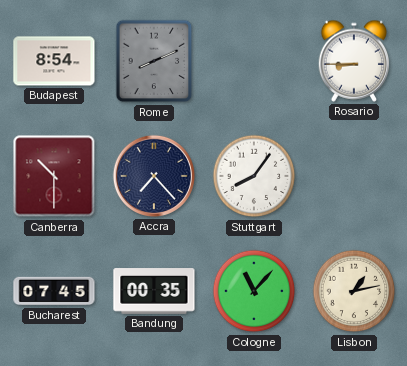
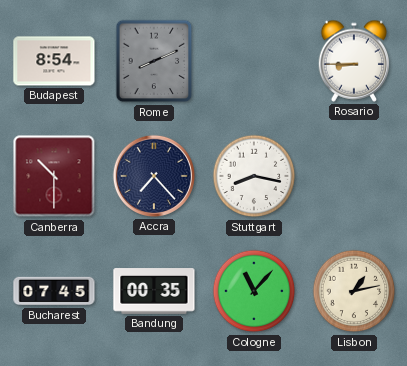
Stuttgart: 8:06 -> 8:17 (254, 176)
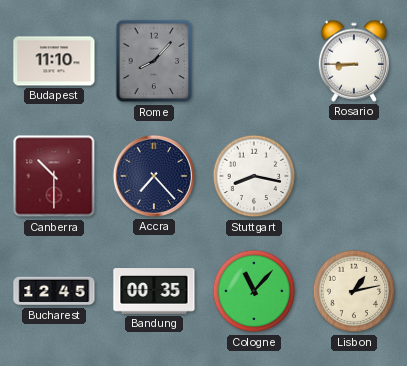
Budapest: 8:54 -> 11:10 (54, 61)
Rome: 8:11 -> 8:07 (154, 61)
Bucharest: 07:45 -> 12:45 (54, 291)
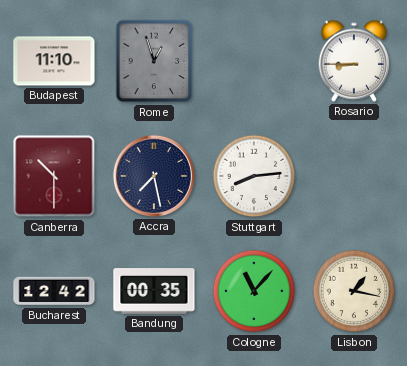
Rome: 8:07 -> 12:57 (154, 61)
Accra: 7:23 -> 7:28 (154, 176)
Stuttgart: 8:17 -> 8:14 (254, 176)
Bucharest: 12:45 -> 12:42 (54, 291)
Lisbon: 1:13 -> 1:17 (354, 291)
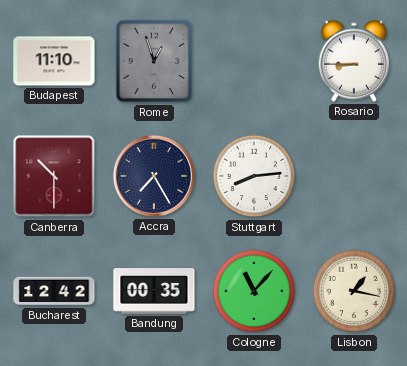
Accra: 7:28 -> 7:25 (154, 176)
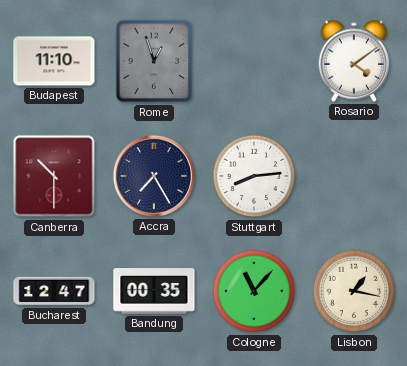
Rosario: 8:45 -> 4:09 (354, 61)
Bucharest: 12:42 -> 12:47 (54, 291)
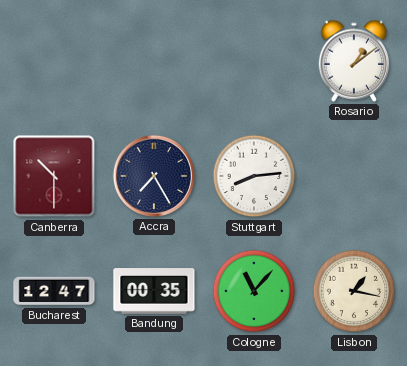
Budapest: 11:10 -> none (54, 61)
Rome: 12:57 -> none (154, 61)
Rosario: 4:09 -> 1:09 (354, 61)
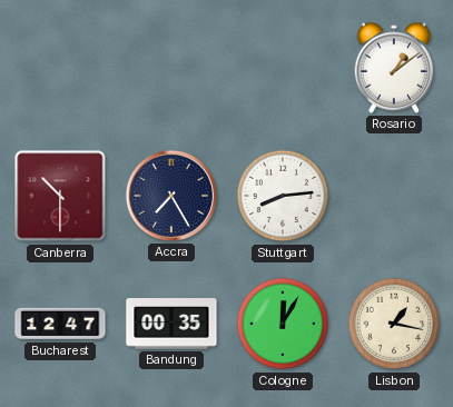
Cologne: 11:07 -> 12:05 (283, 324)
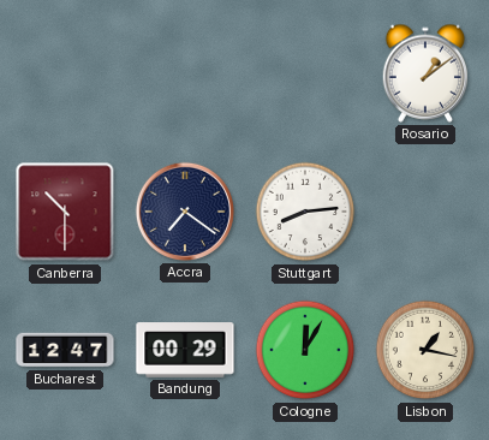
Accra: 7:25 -> 7:21 (185, 212)
Bandung: 00:35 -> 00:29 (185, 350)
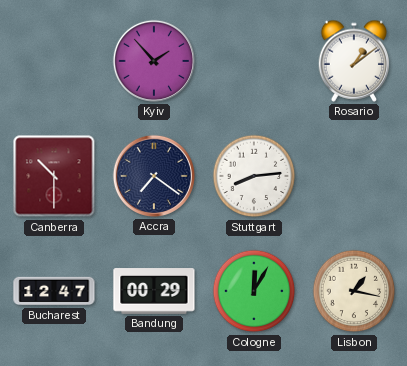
Kyiv: none -> 1:53 (154, 61)
